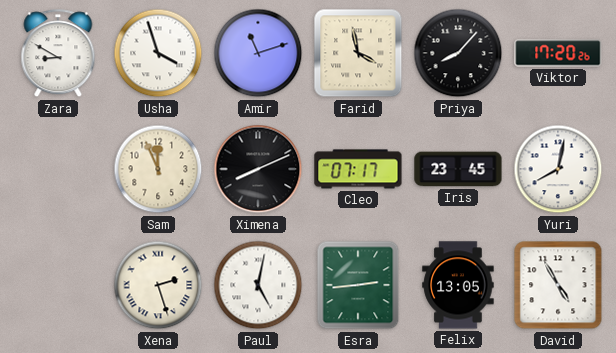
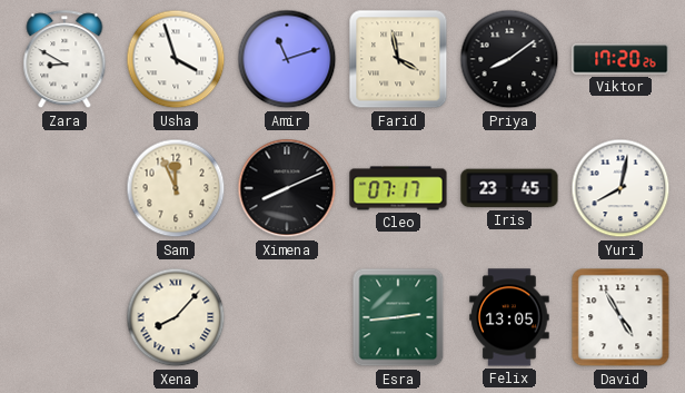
Priya: 8:07 -> 8:09 (509, 59)
Xena: 2:27 -> 8:07 (176, 317)
Paul: 5:02 -> none (258, 285)
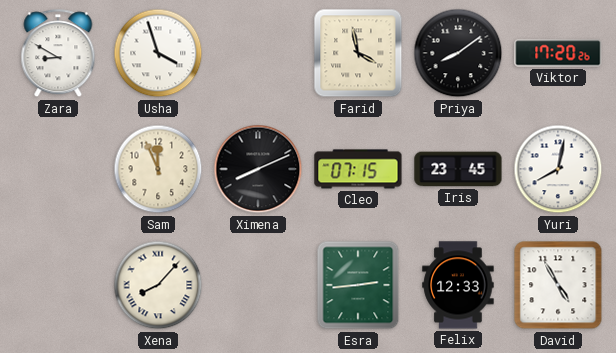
Amir: 11:12 -> none (287, 59)
Cleo: 07:17 -> 07:15 (358, 169)
Felix: 13:05 -> 12:33 (458, 285)
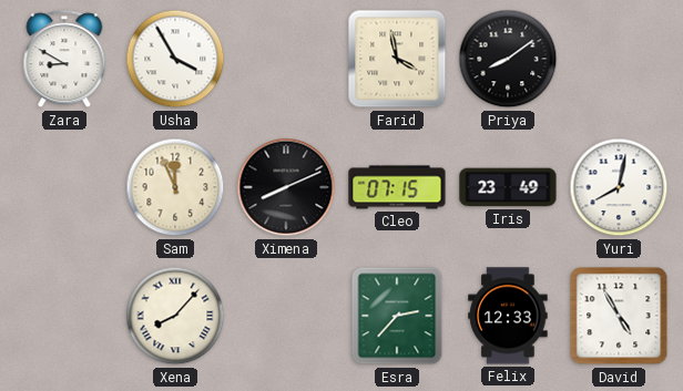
Usha: 3:57 -> 3:55 (175, 59)
Viktor: 17:20 -> none (558, 53)
Iris: 23:45 -> 23:49 (508, 187)
Esra: 2:44 -> 2:37 (397, 316)
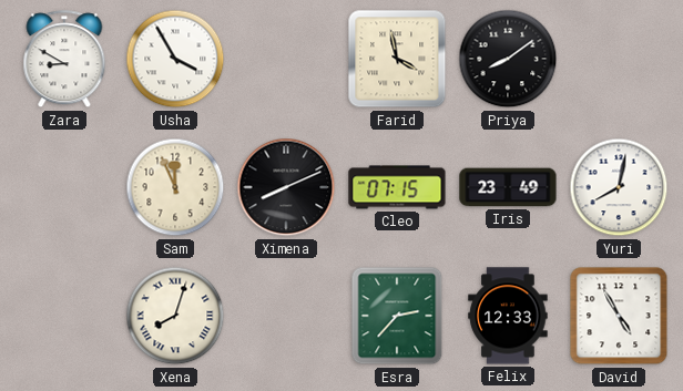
Xena: 8:07 -> 8:03 (175, 316)
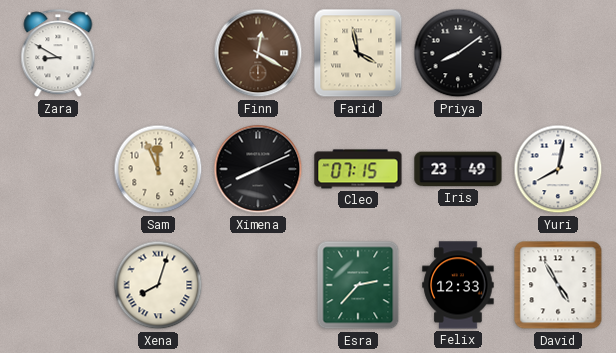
Usha: 3:55 -> none (175, 59)
Finn: none -> 12:20 (258, 53)
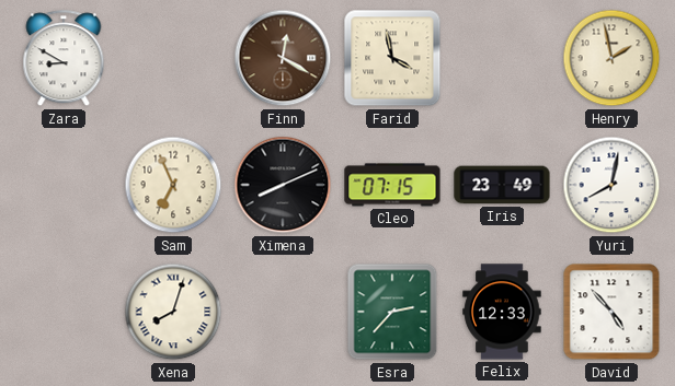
Priya: 8:09 -> none (458, 53)
Henry: none -> 1:58 (611, 58)
Sam: 11:56 -> 6:56 (173, 185)
David: 4:55 -> 4:53 (611, 312)
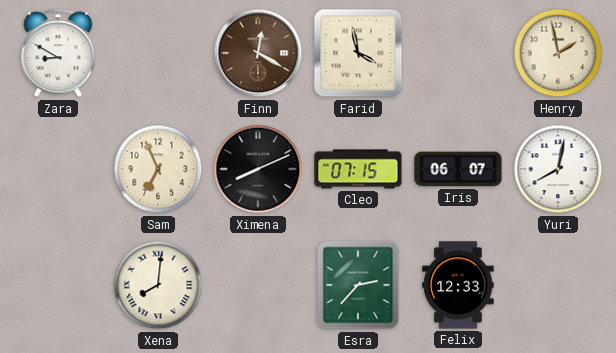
Iris: 23:49 -> 06:07 (458, 169)
Xena: 8:03 -> 8:01 (158, 285)
David: 4:53 -> none (611, 312)
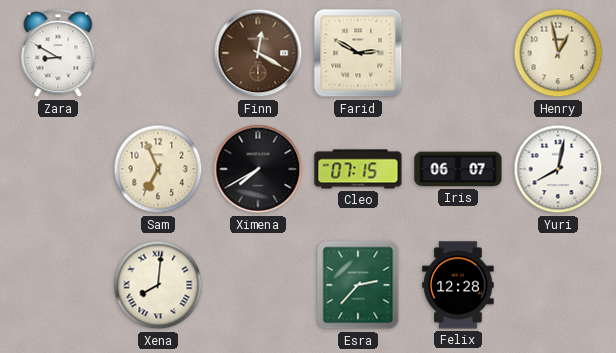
Farid: 3:58 -> 2:50 (358, 53)
Henry: 1:58 -> 12:58 (558, 53)
Ximena: 8:11 -> 7:40 (258, 169)
Felix: 12:33 -> 12:28 (458, 285)
